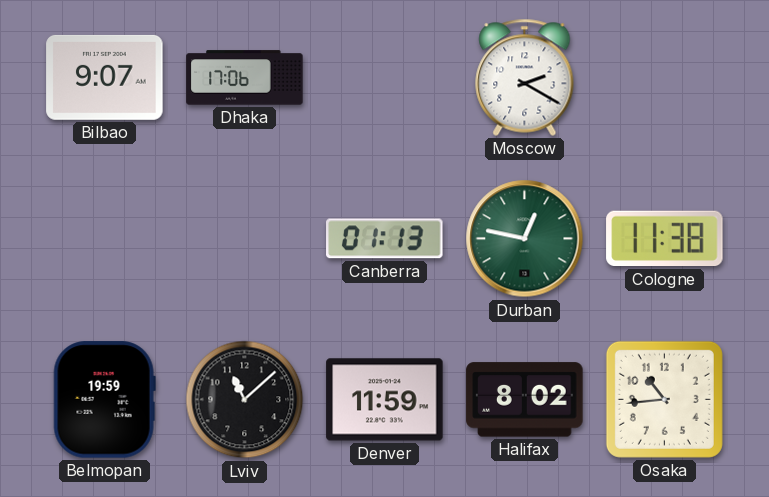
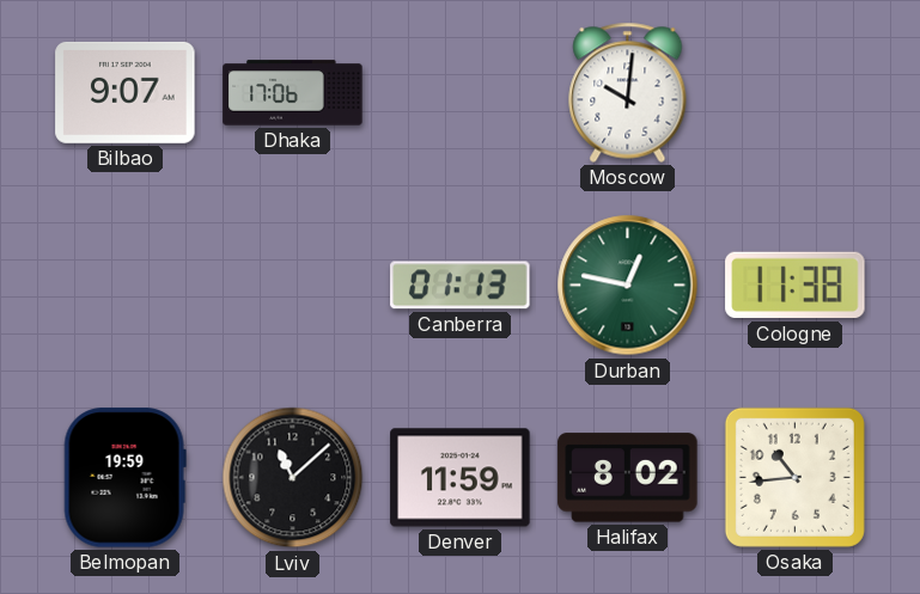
Moscow: 2:20 -> 10:01 (628, 92)
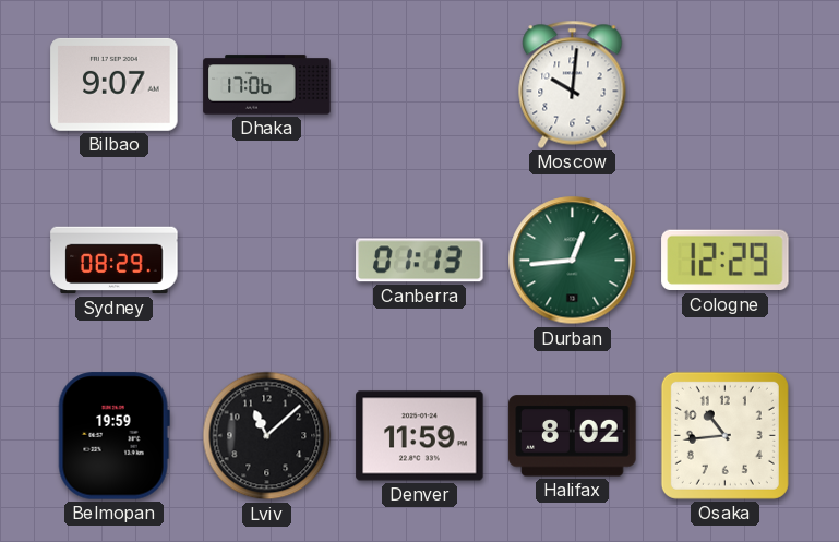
Sydney: none -> 08:29 (115, 261)
Durban: 12:47 -> 12:44 (573, 261)
Cologne: 11:38 -> 12:29 (726, 261)
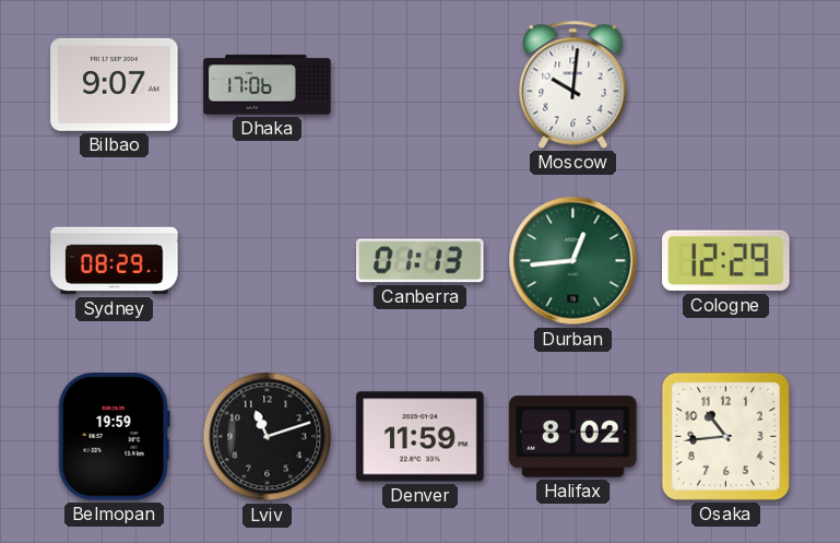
Lviv: 11:08 -> 11:12 (268, 437)
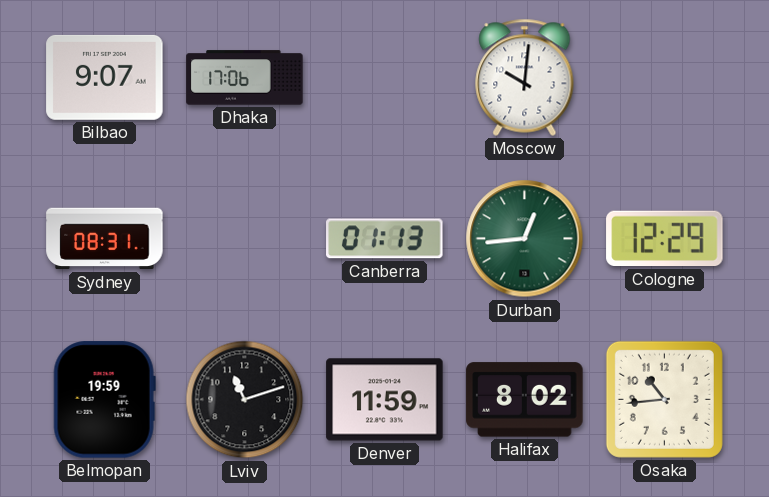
Sydney: 08:29 -> 08:31 (105, 239)
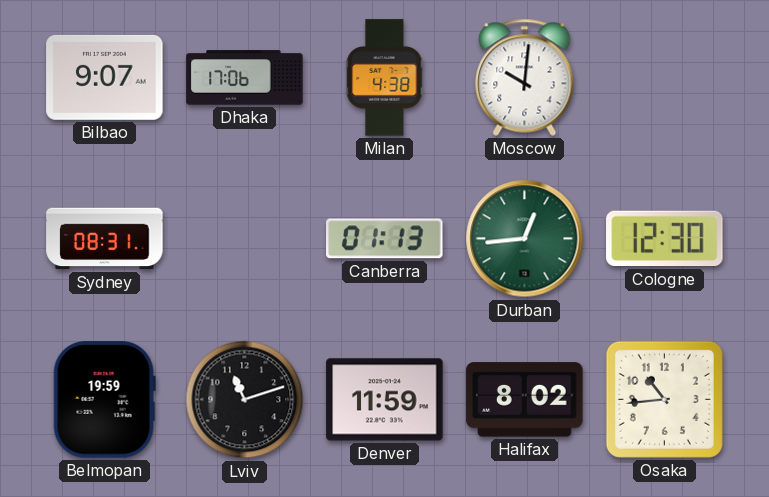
Milan: none -> 4:38 (385, 78)
Cologne: 12:29 -> 12:30 (665, 239)
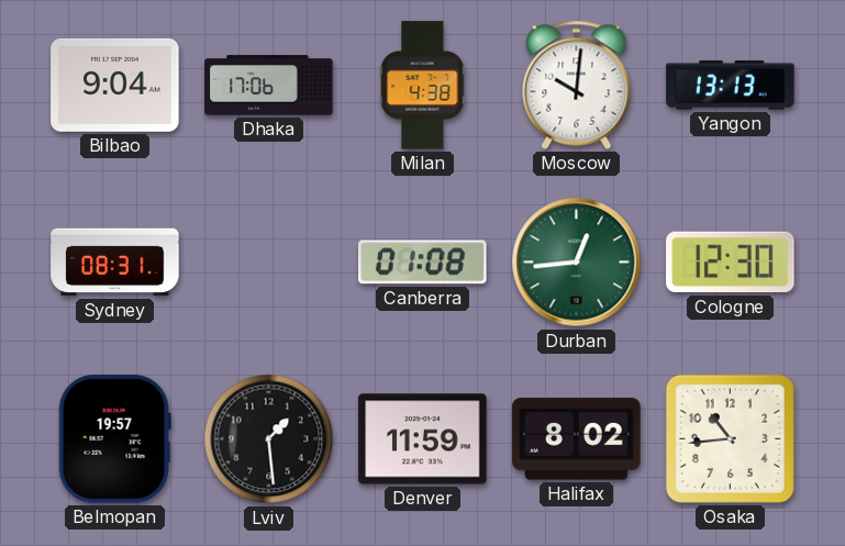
Bilbao: 9:07 -> 9:04 (115, 85)
Yangon: none -> 13:13 (731, 86)
Canberra: 01:13 -> 01:08 (423, 263)
Belmopan: 19:59 -> 19:57 (114, 439)
Lviv: 11:12 -> 1:29 (269, 439)
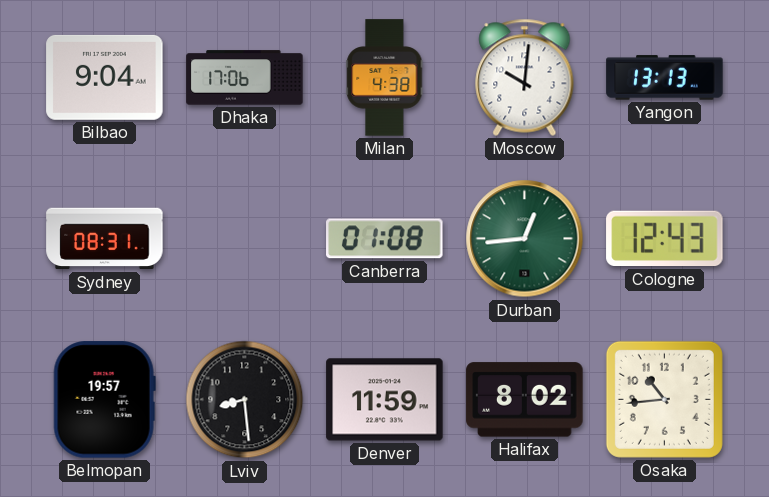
Cologne: 12:30 -> 12:43 (665, 239)
Lviv: 1:29 -> 8:29 (245, 400)
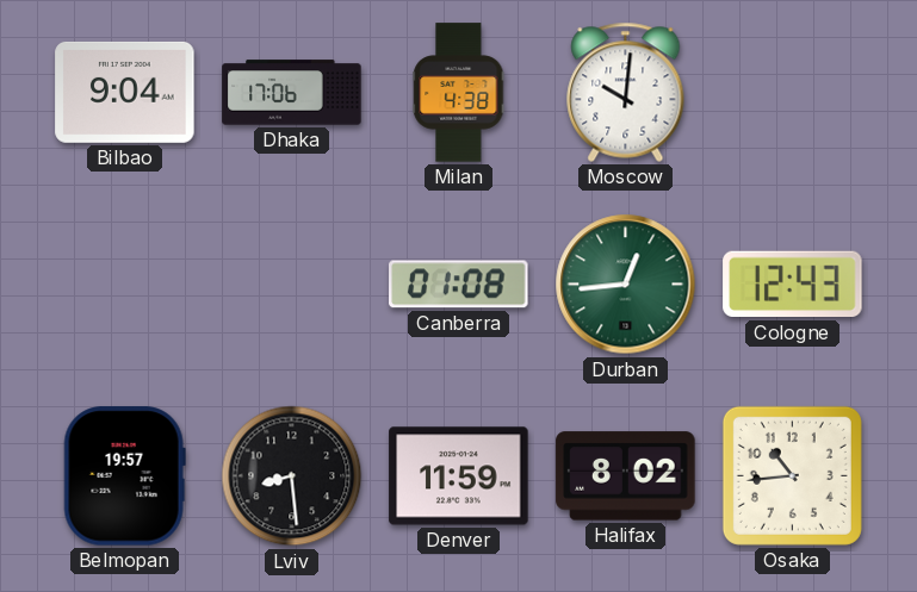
Yangon: 13:13 -> none (665, 78)
Sydney: 08:31 -> none (105, 239)
